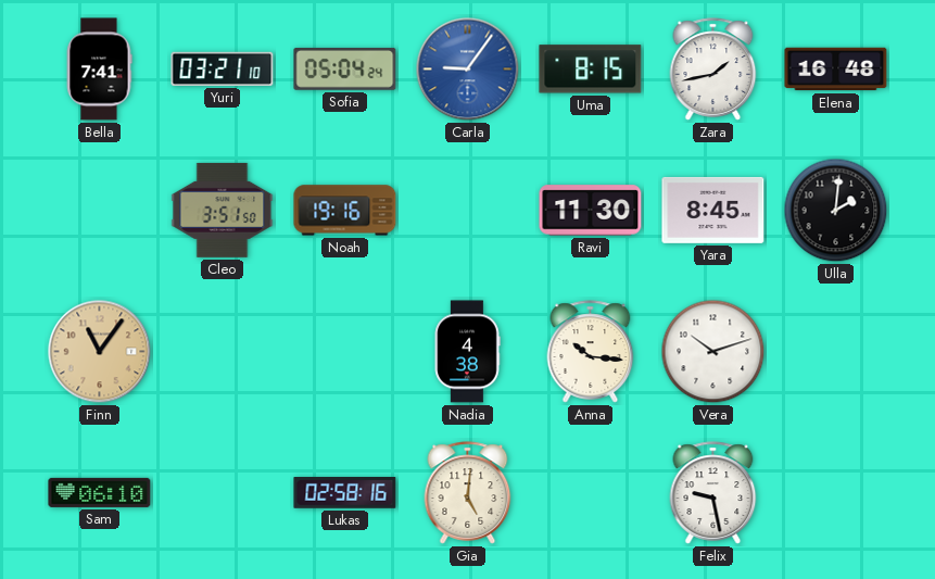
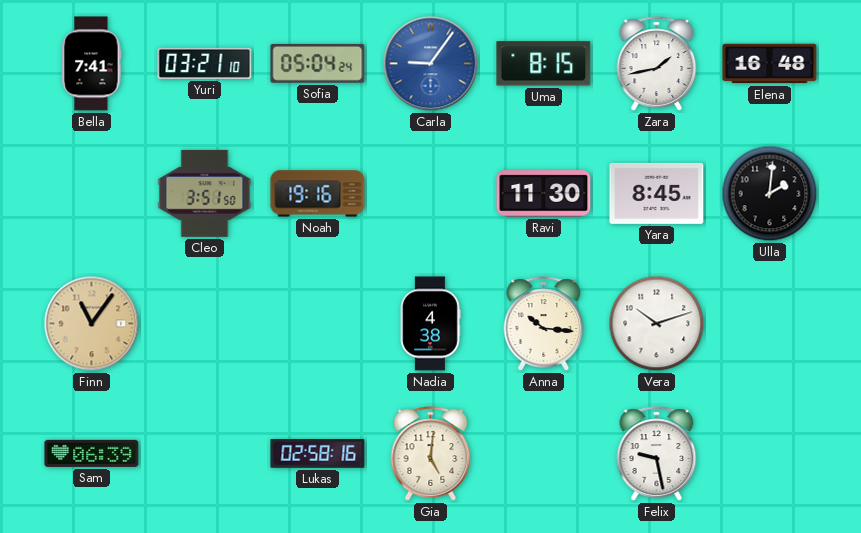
Sam: 06:10 -> 06:39 (92, 453)
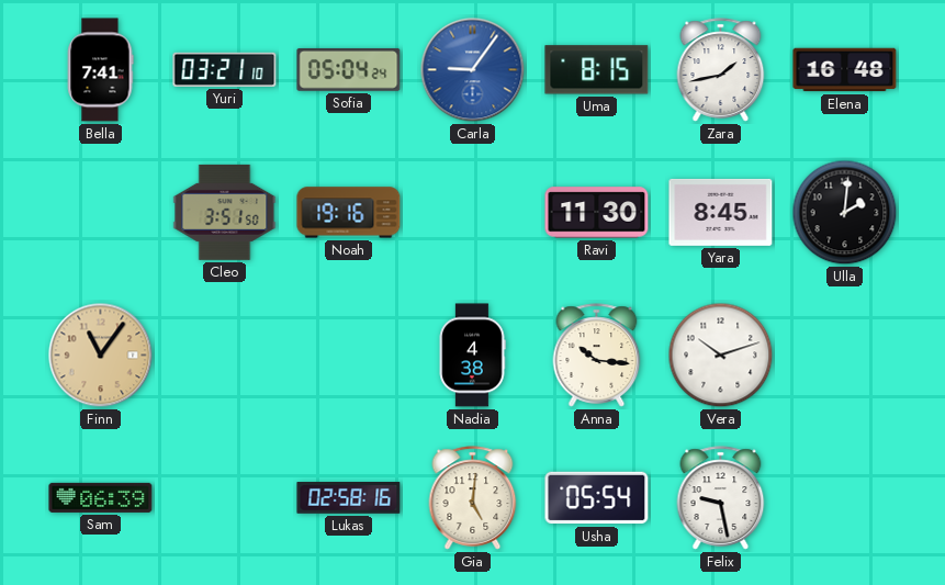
Usha: none -> 05:54 (597, 498)
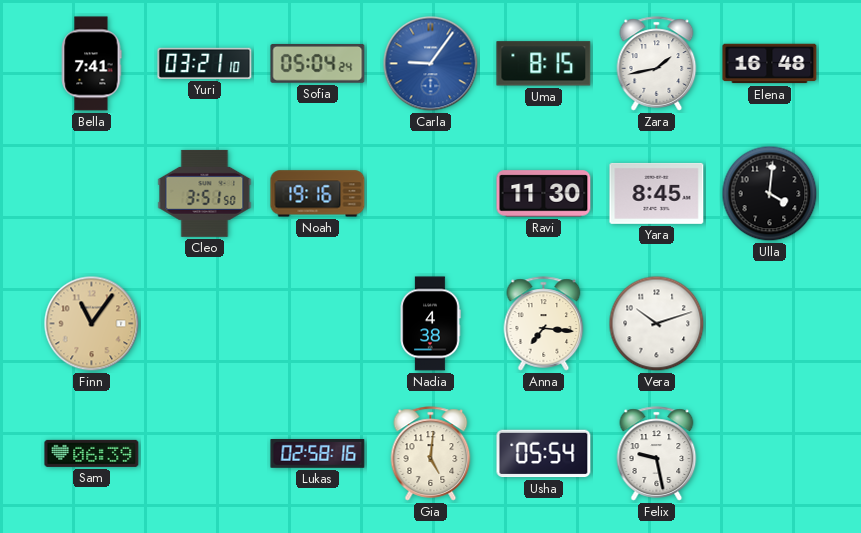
Ulla: 2:01 -> 4:01 (770, 194)
Anna: 10:16 -> 7:16 (544, 324)
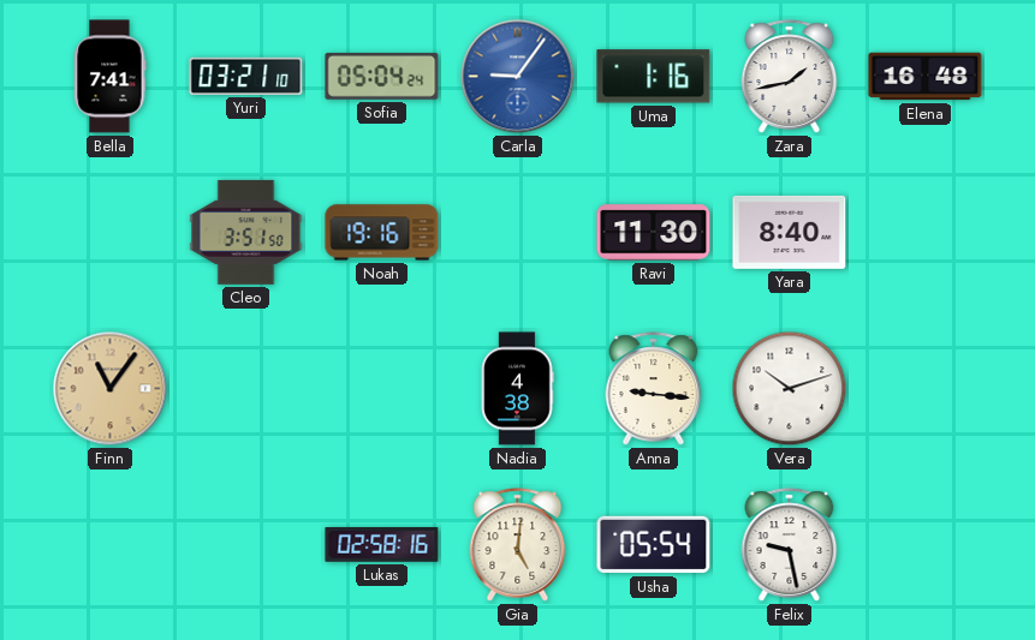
Uma: 8:15 -> 1:16 (654, 77)
Yara: 8:45 -> 8:40 (790, 232)
Ulla: 4:01 -> none (770, 194)
Anna: 7:16 -> 9:16 (654, 389)
Sam: 06:39 -> none (92, 453)
